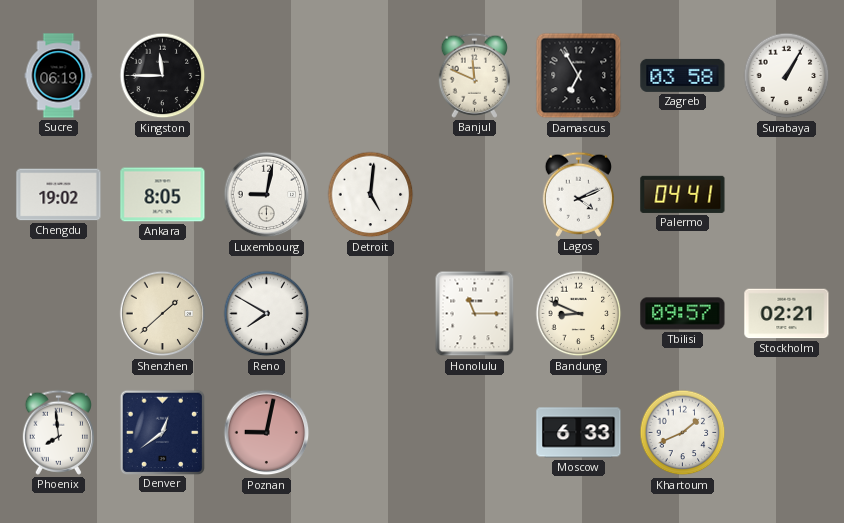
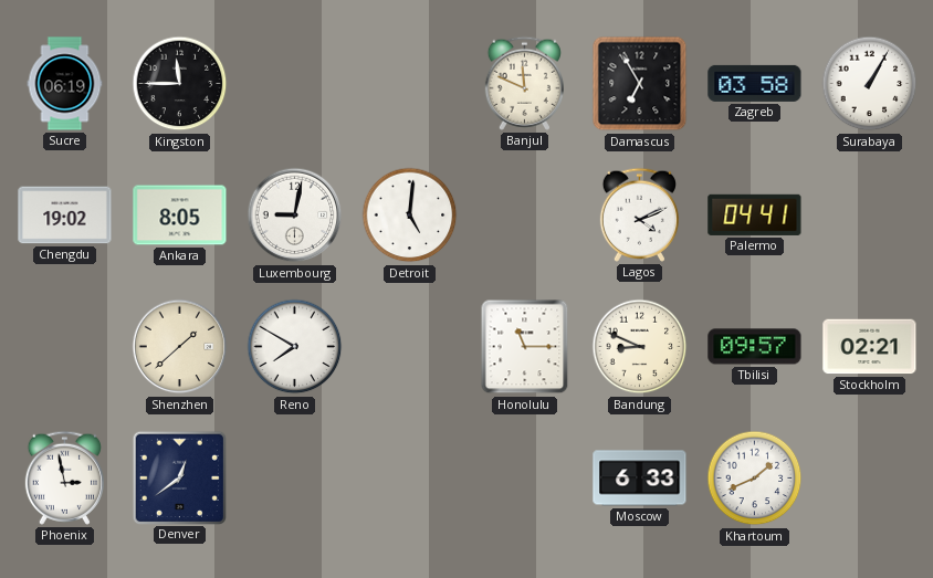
Phoenix: 7:59 -> 2:58 (64, 477)
Poznan: 9:02 -> none (267, 433)
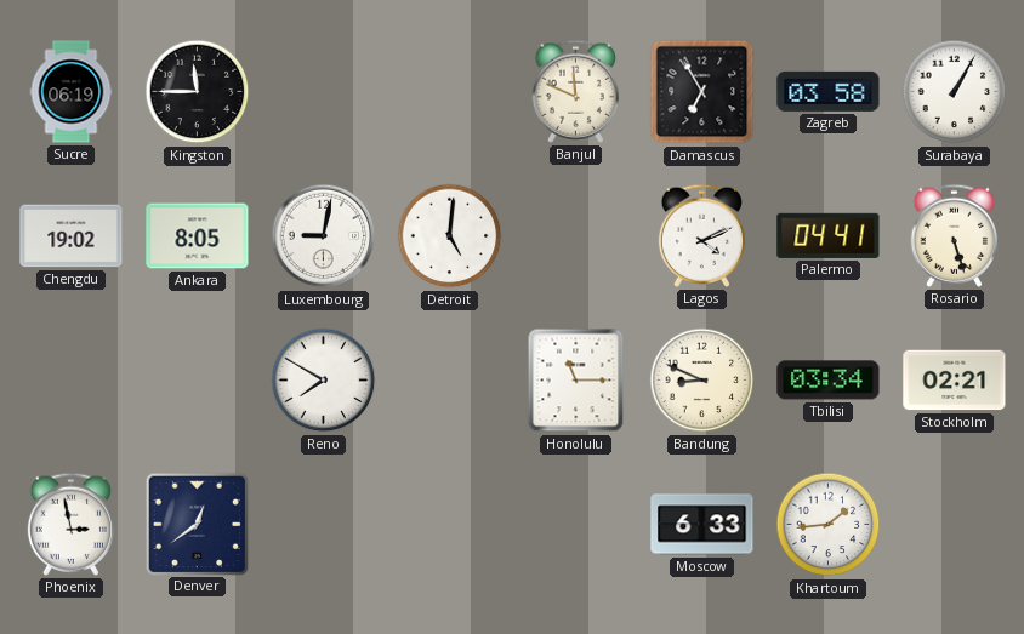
Rosario: none -> 5:27 (954, 235)
Shenzhen: 1:38 -> none (180, 347)
Tbilisi: 09:57 -> 03:34 (829, 381)
Khartoum: 1:41 -> 1:44 (829, 525)
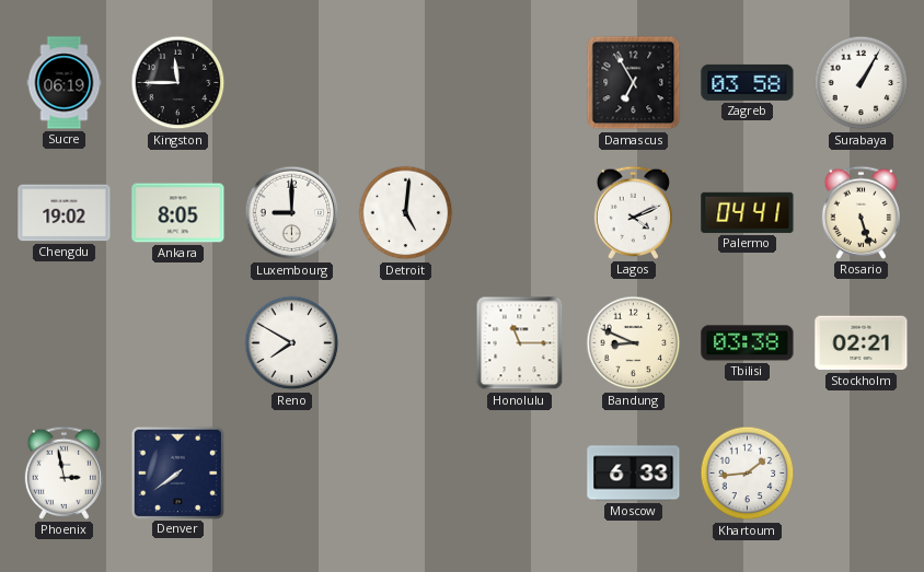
Banjul: 11:49 -> none (575, 91)
Luxembourg: 9:02 -> 9:00 (292, 213)
Tbilisi: 03:34 -> 03:38 (748, 343)
Denver: 12:39 -> 7:39 (177, 472)
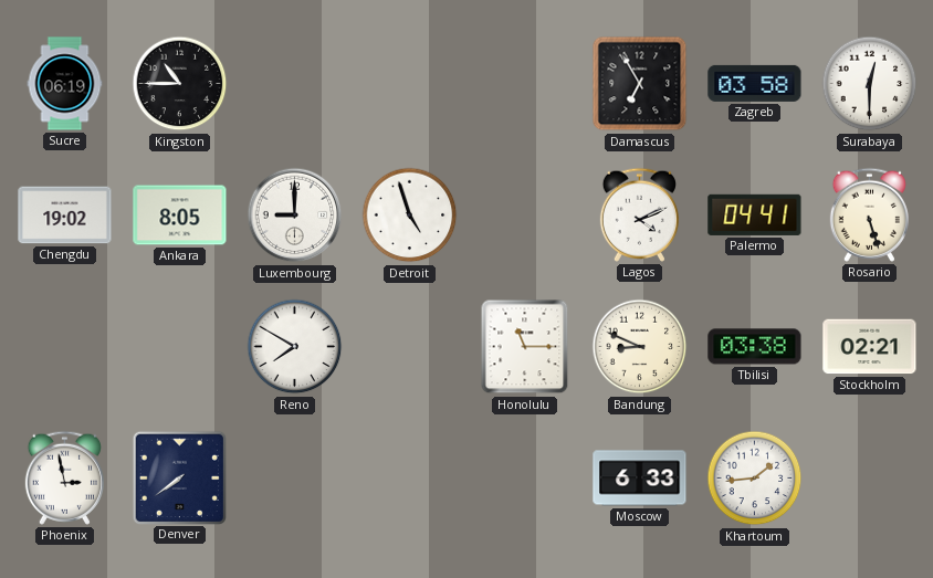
Kingston: 11:45 -> 10:45 (180, 84)
Surabaya: 1:05 -> 12:30 (870, 84)
Detroit: 5:01 -> 4:57 (410, 216)
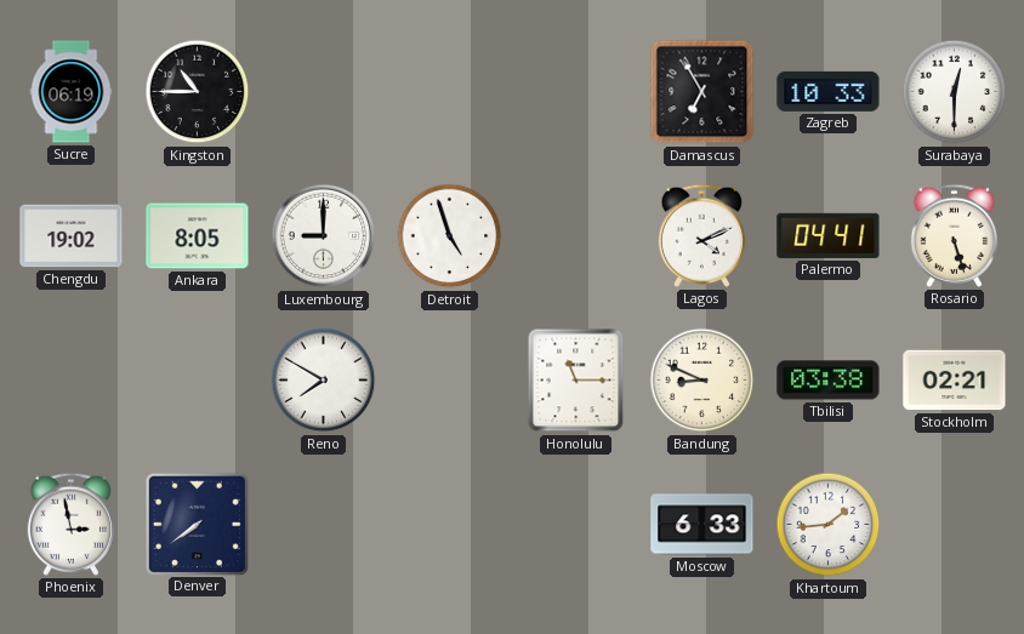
Zagreb: 03:58 -> 10:33 (829, 91)
